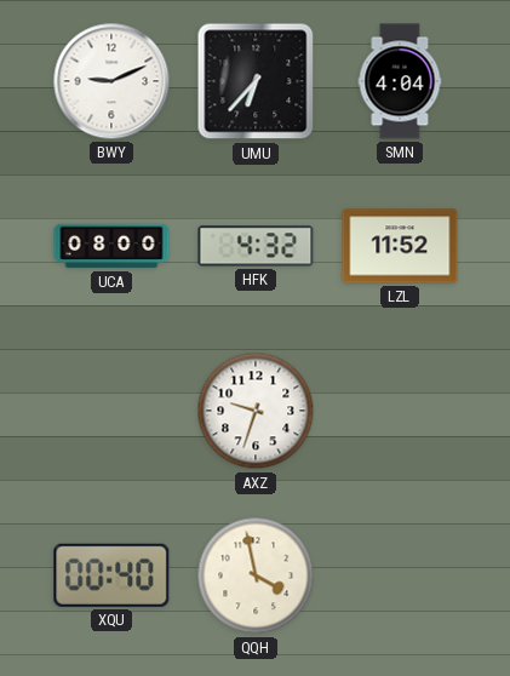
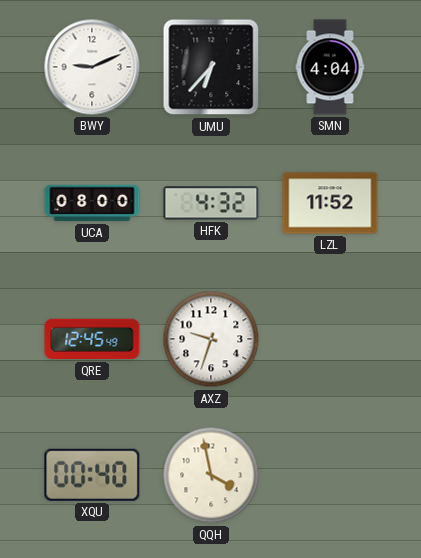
QRE: none -> 12:45 (92, 339)
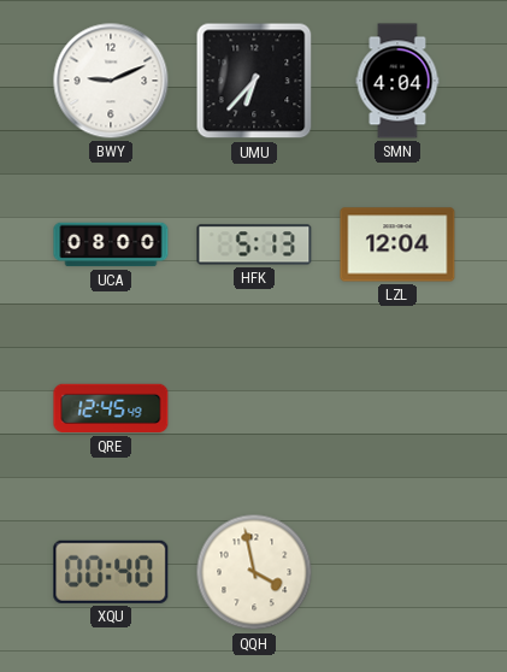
HFK: 4:32 -> 5:13 (254, 244)
LZL: 11:52 -> 12:04 (397, 244)
AXZ: 9:33 -> none (211, 339)
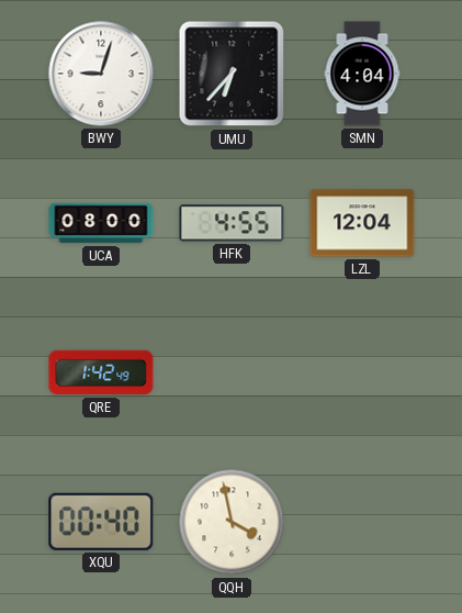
BWY: 9:11 -> 9:03 (101, 74)
HFK: 5:13 -> 4:55 (232, 223)
QRE: 12:45 -> 1:42 (101, 372)
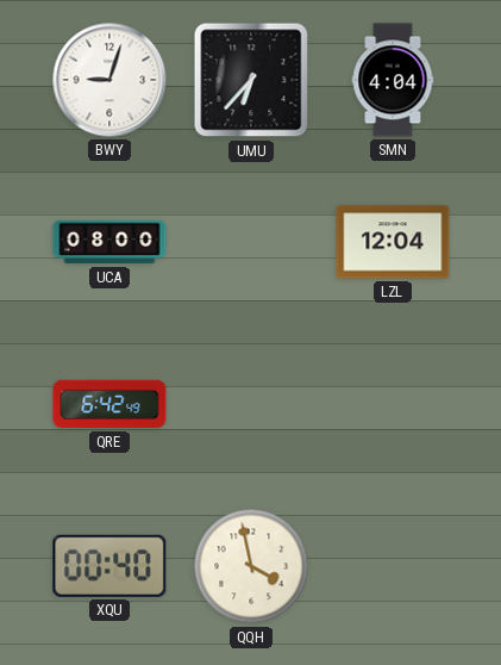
HFK: 4:55 -> none (232, 223)
QRE: 1:42 -> 6:42 (109, 404)
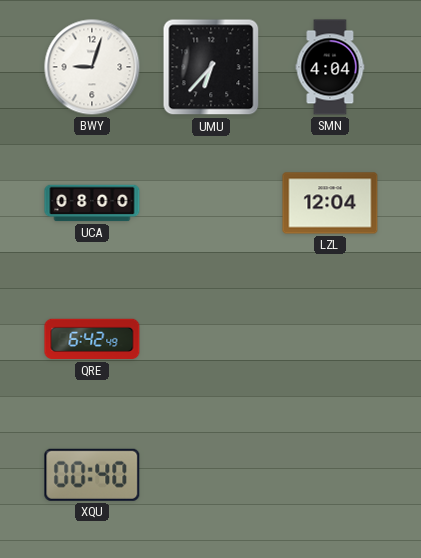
QQH: 3:58 -> none (251, 566)
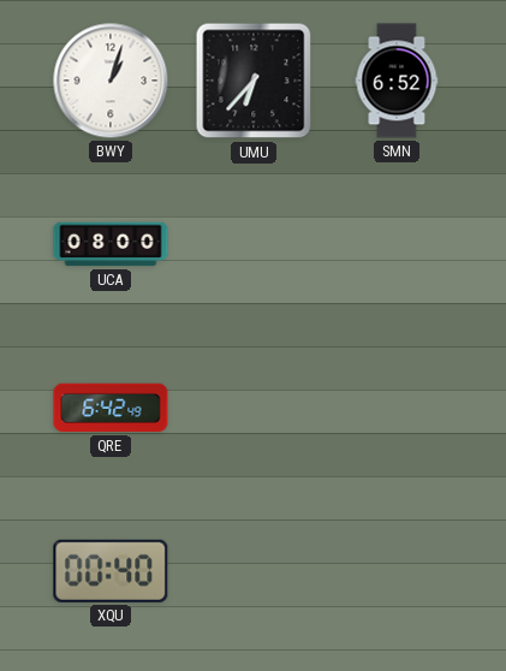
BWY: 9:03 -> 1:03 (111, 81)
SMN: 4:04 -> 6:52 (397, 81)
LZL: 12:04 -> none (330, 203)
